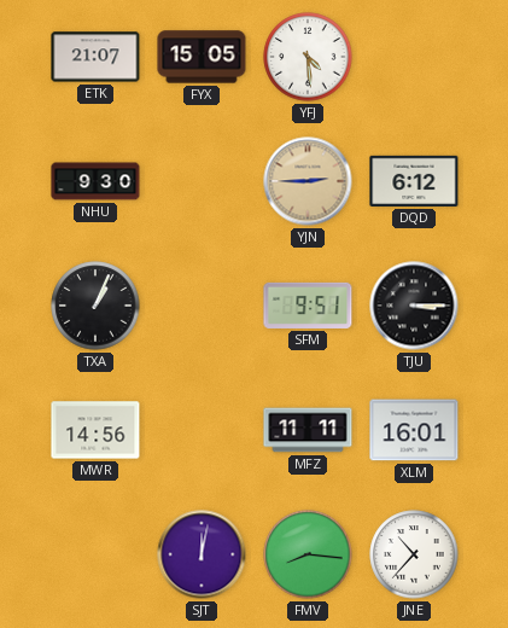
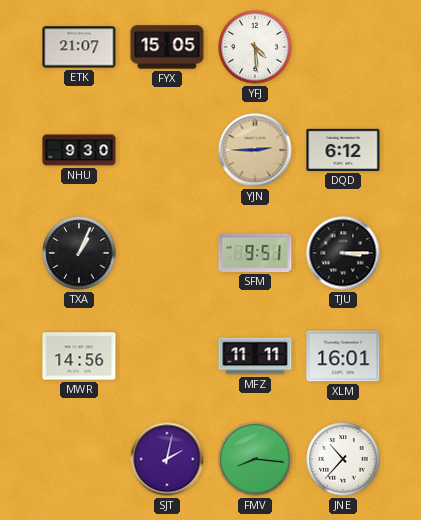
SJT: 12:02 -> 2:02 (167, 459)
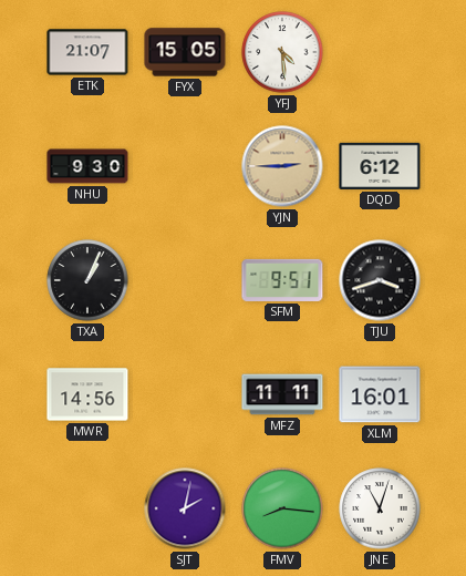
TJU: 3:15 -> 3:42 (380, 280)
JNE: 10:37 -> 11:03 (380, 508)
